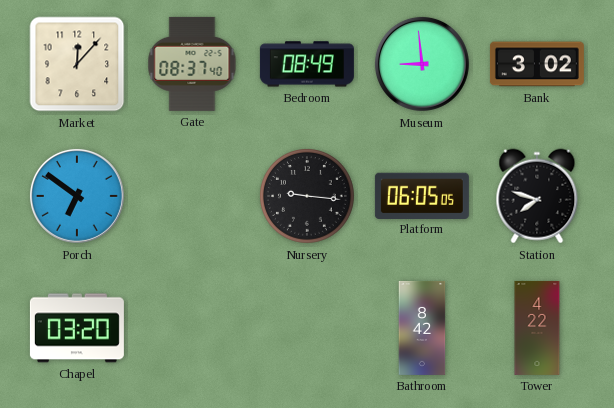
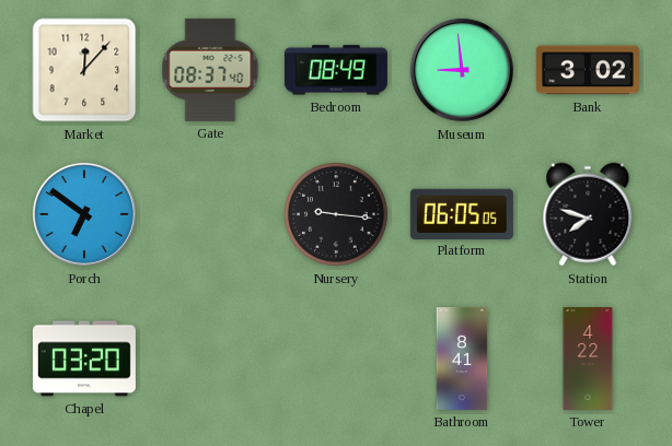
Bathroom: 8:42 -> 8:41 (462, 359)
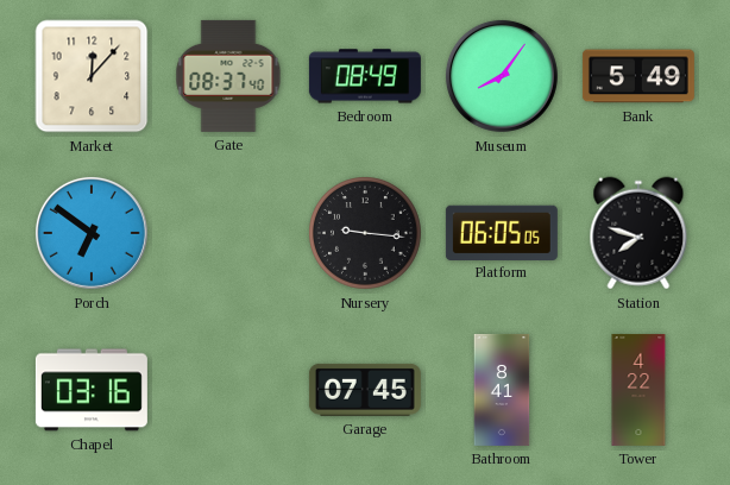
Museum: 8:59 -> 8:06 (502, 76)
Bank: 3:02 -> 5:49 (638, 76)
Chapel: 03:20 -> 03:16 (92, 390)
Garage: none -> 07:45 (365, 390)
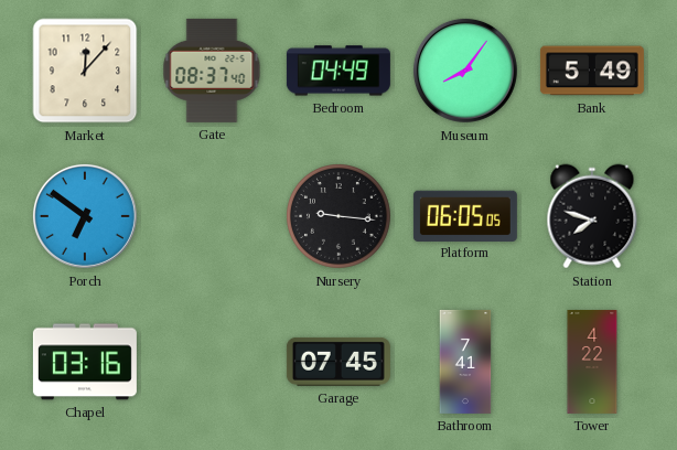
Bedroom: 08:49 -> 04:49 (338, 71)
Bathroom: 8:41 -> 7:41 (465, 362)
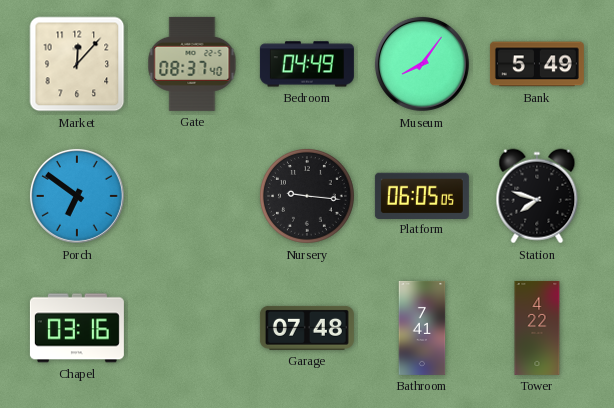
Garage: 07:45 -> 07:48 (307, 328)
